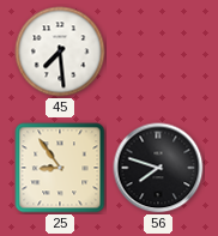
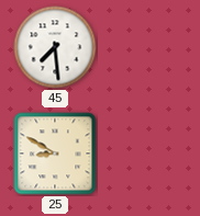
25: 8:54 -> 8:50 (55, 154)
56: 7:48 -> none (158, 168)
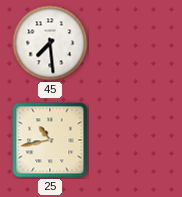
25: 8:50 -> 10:43 (50, 140)
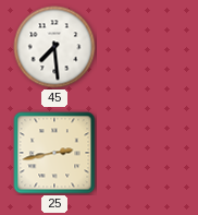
25: 10:43 -> 2:43 (54, 153)
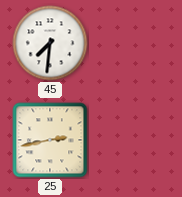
45: 7:29 -> 7:31 (50, 43)
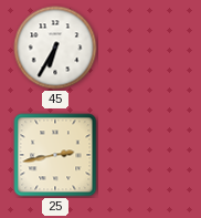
45: 7:31 -> 6:35 (55, 48)
